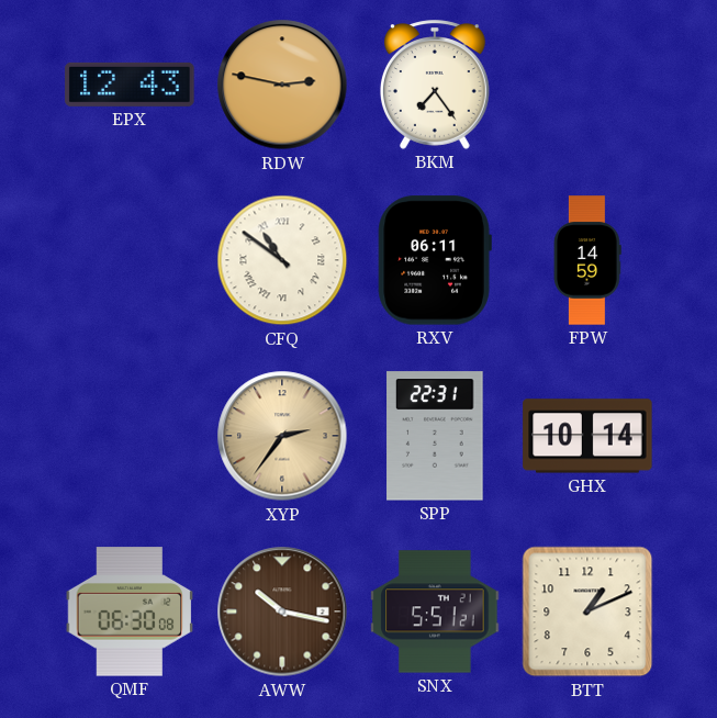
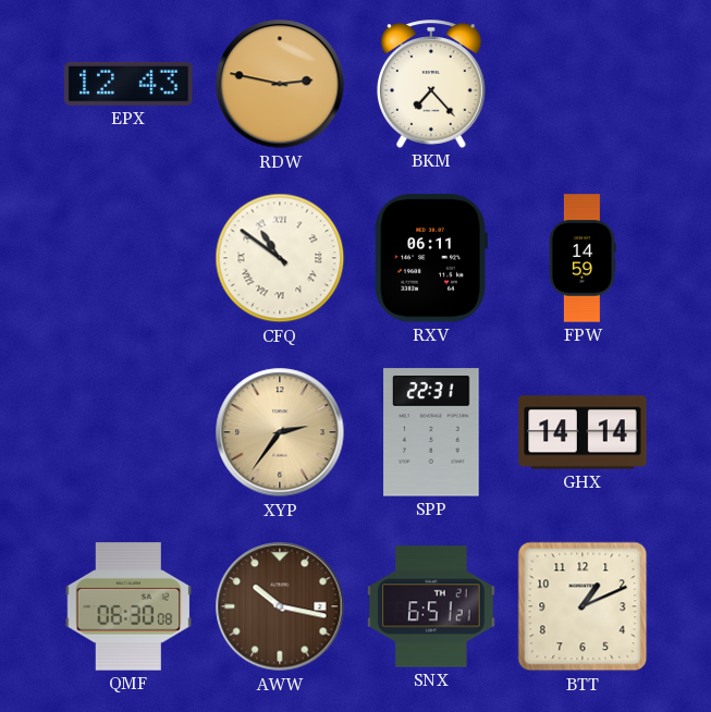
BKM: 7:24 -> 7:23 (431, 84)
GHX: 10:14 -> 14:14 (583, 432)
SNX: 5:51 -> 6:51 (431, 606)
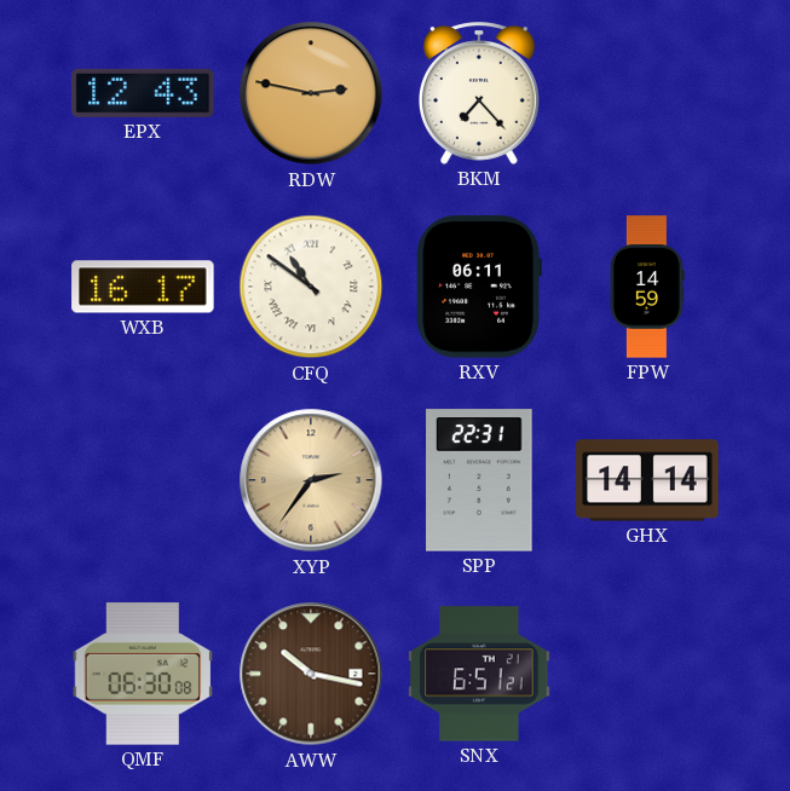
WXB: none -> 16:17 (143, 287)
BTT: 1:11 -> none (583, 606)
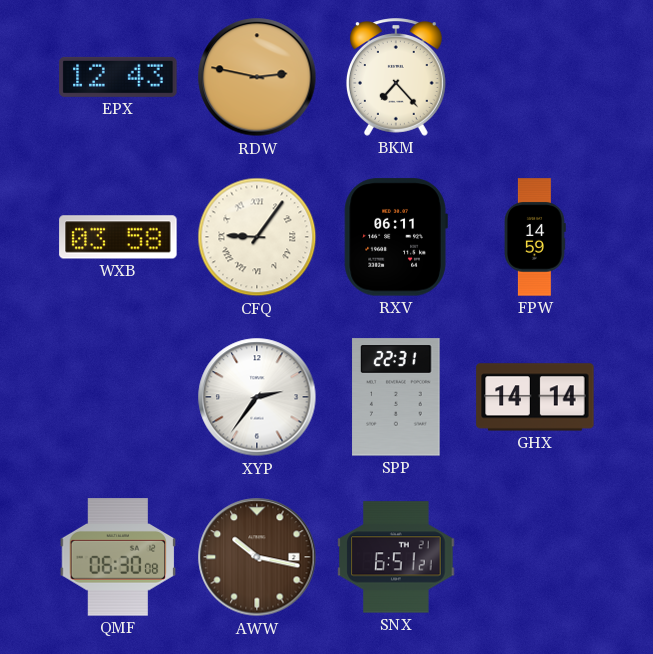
WXB: 16:17 -> 03:58 (118, 237)
CFQ: 10:51 -> 9:06 (257, 237)
XYP dial: champagne -> white (257, 397)
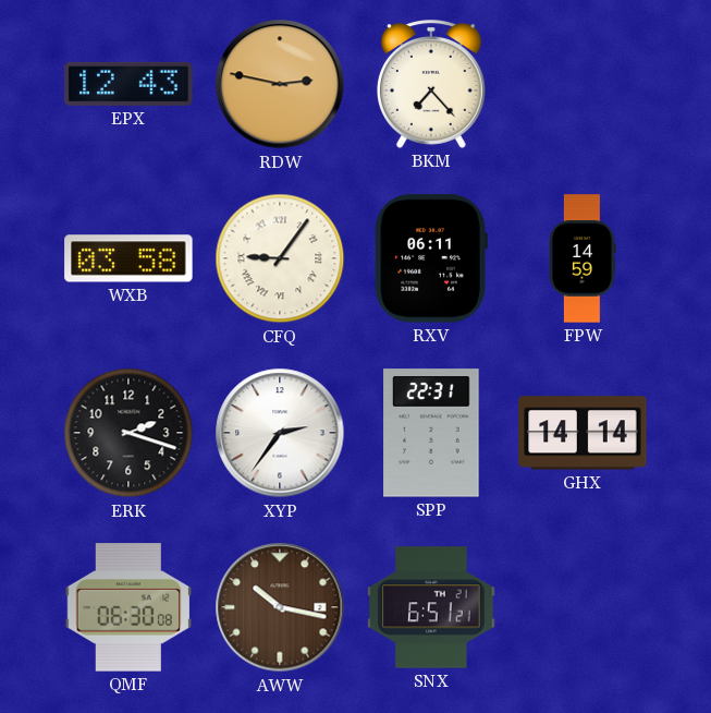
ERK: none -> 2:18 (128, 433)
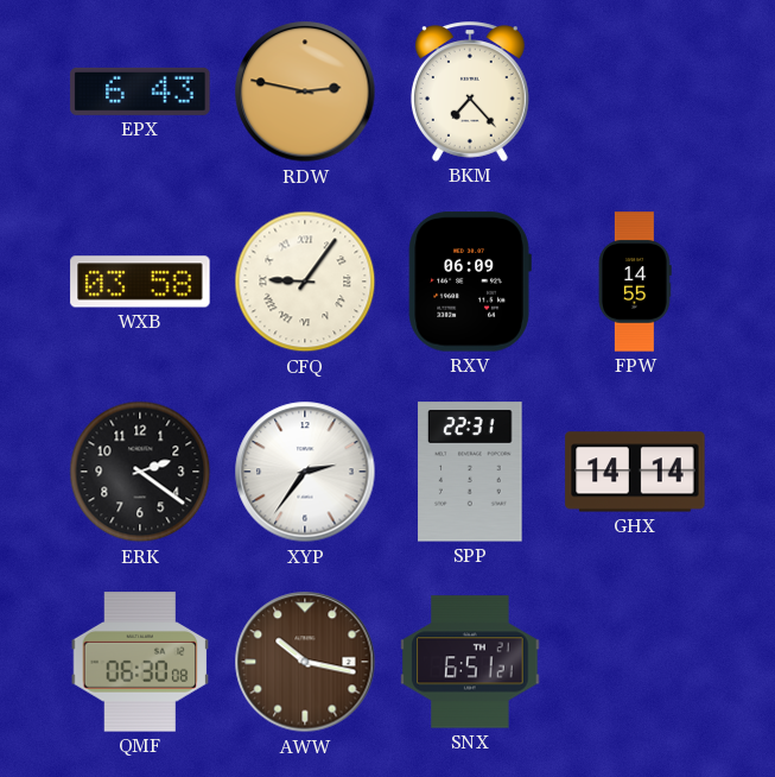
EPX: 12:43 -> 6:43 (140, 91)
RXV: 06:11 -> 06:09 (470, 282)
FPW: 14:59 -> 14:55 (636, 282)
ERK: 2:18 -> 2:21 (140, 472)
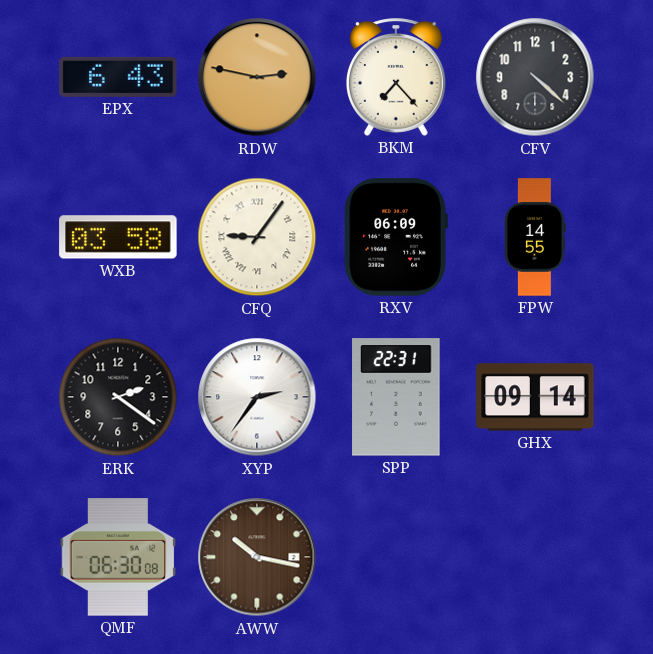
CFV: none -> 4:22 (535, 77)
GHX: 14:14 -> 09:14 (535, 397)
SNX: 6:51 -> none (470, 662)
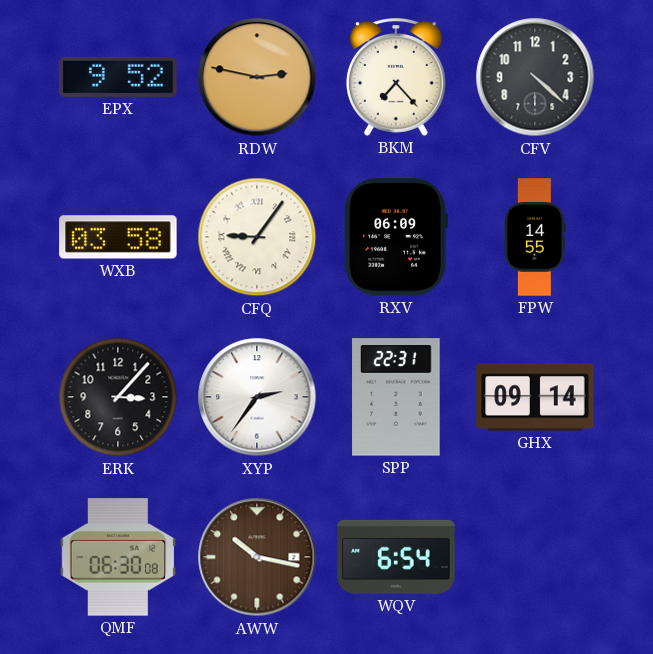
EPX: 6:43 -> 9:52 (118, 77)
ERK: 2:21 -> 3:07 (118, 397)
WQV: none -> 6:54 (396, 557)
